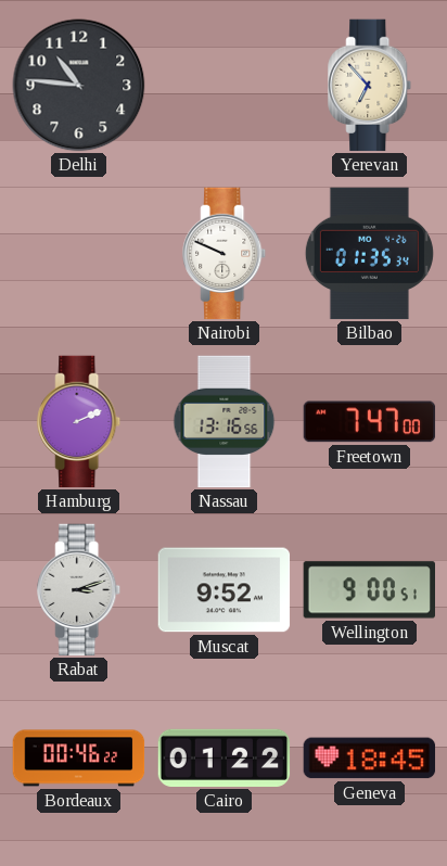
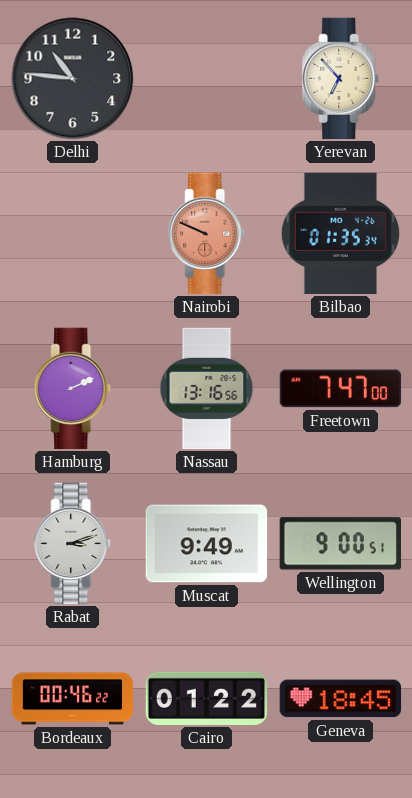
Nairobi dial: white -> salmon (207, 234)
Muscat: 9:52 -> 9:49 (207, 544)
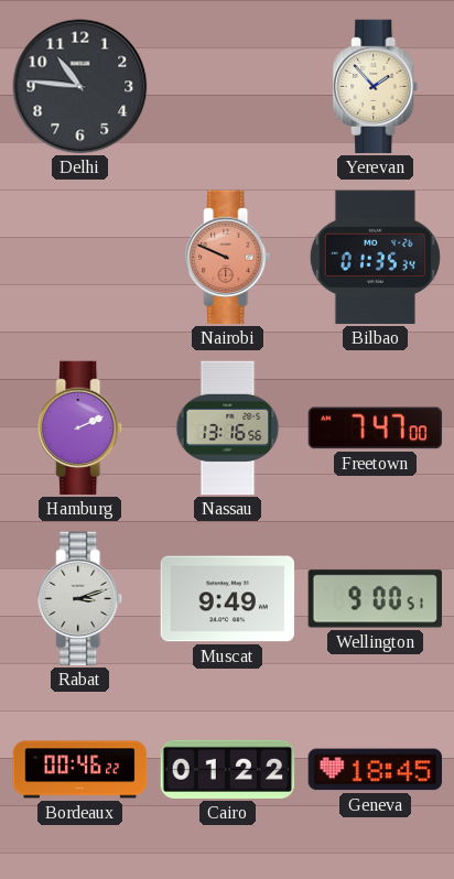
Yerevan: 6:53 -> 1:53 (376, 87)
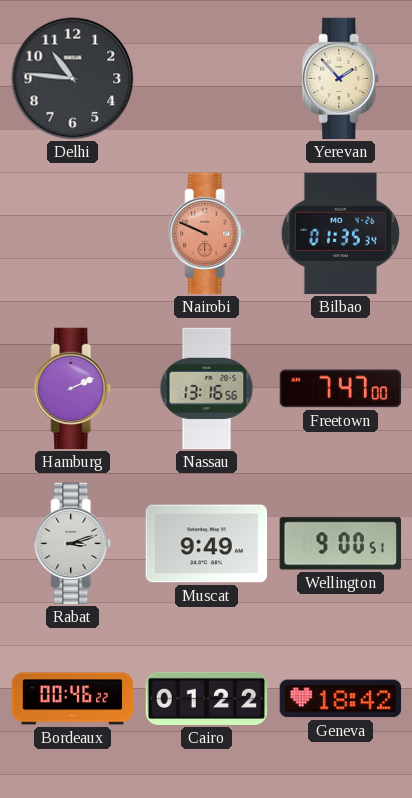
Geneva: 18:45 -> 18:42 (341, 699)
